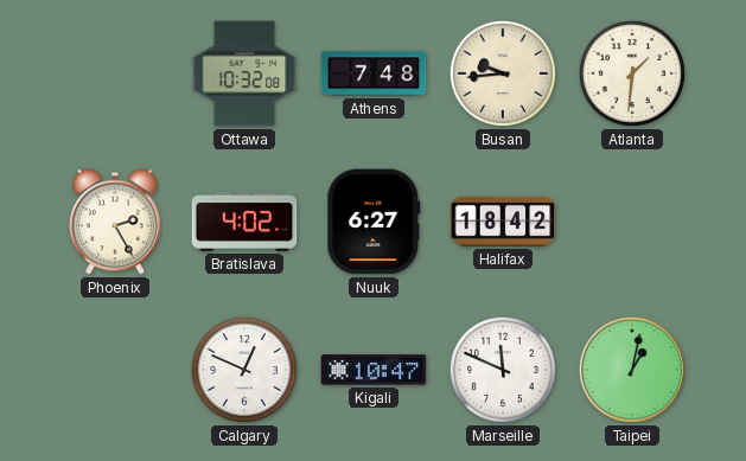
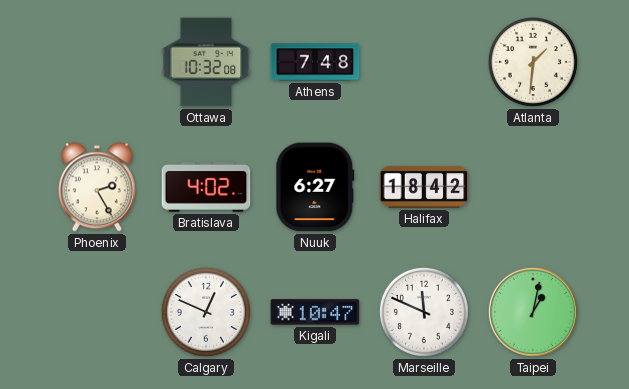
Busan: 9:44 -> none (503, 73)
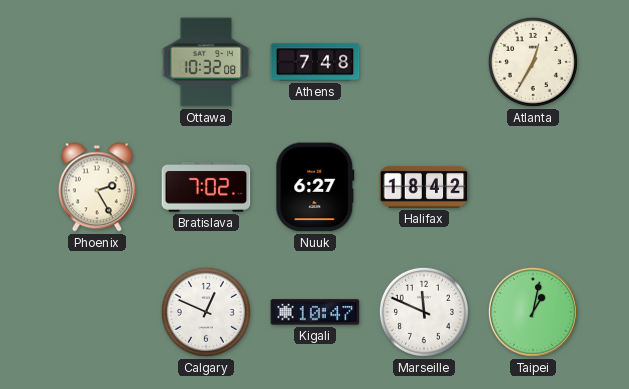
Atlanta: 1:31 -> 12:35 (533, 62)
Bratislava: 4:02 -> 7:02 (206, 188)
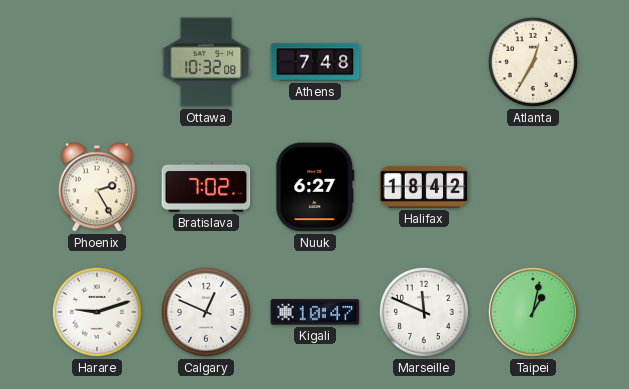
Harare: none -> 9:12 (97, 312)
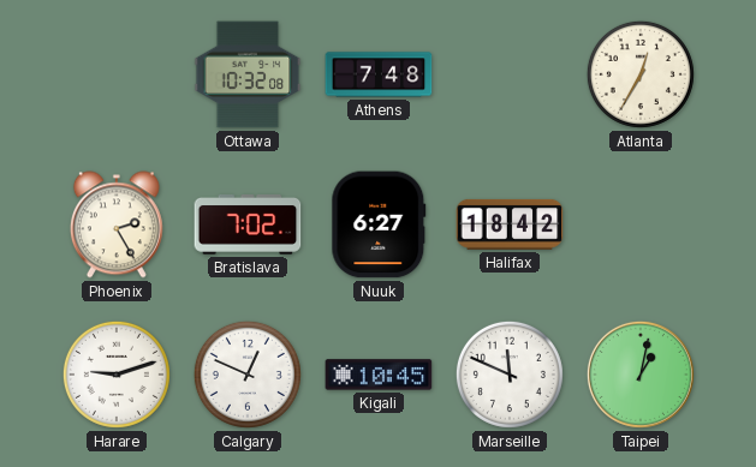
Kigali: 10:47 -> 10:45 (379, 375)
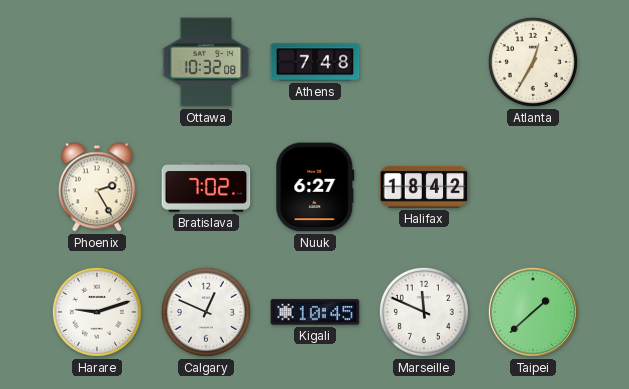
Taipei: 1:02 -> 1:38 (533, 312)
